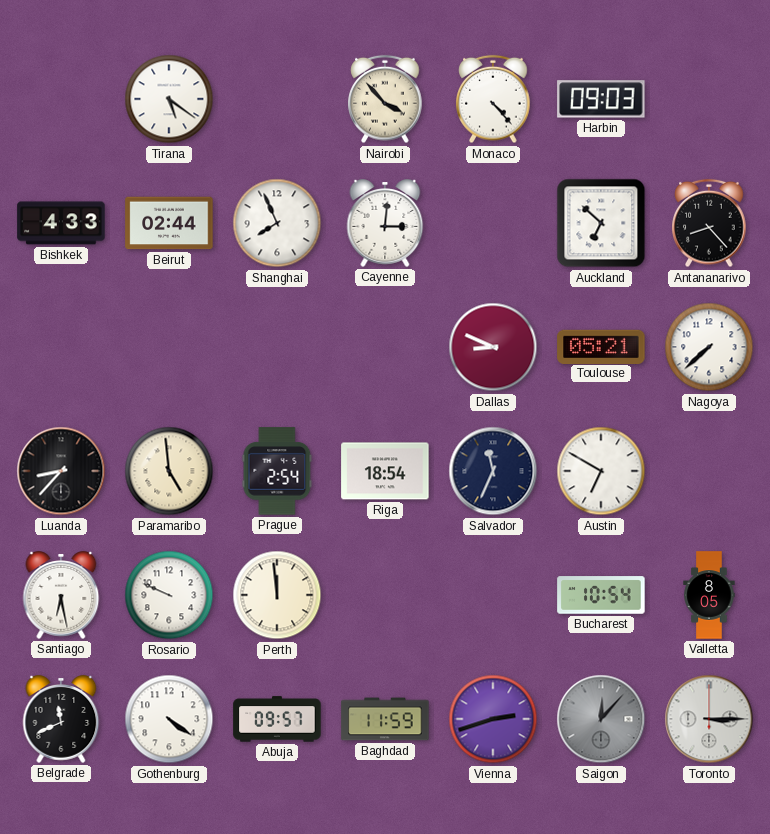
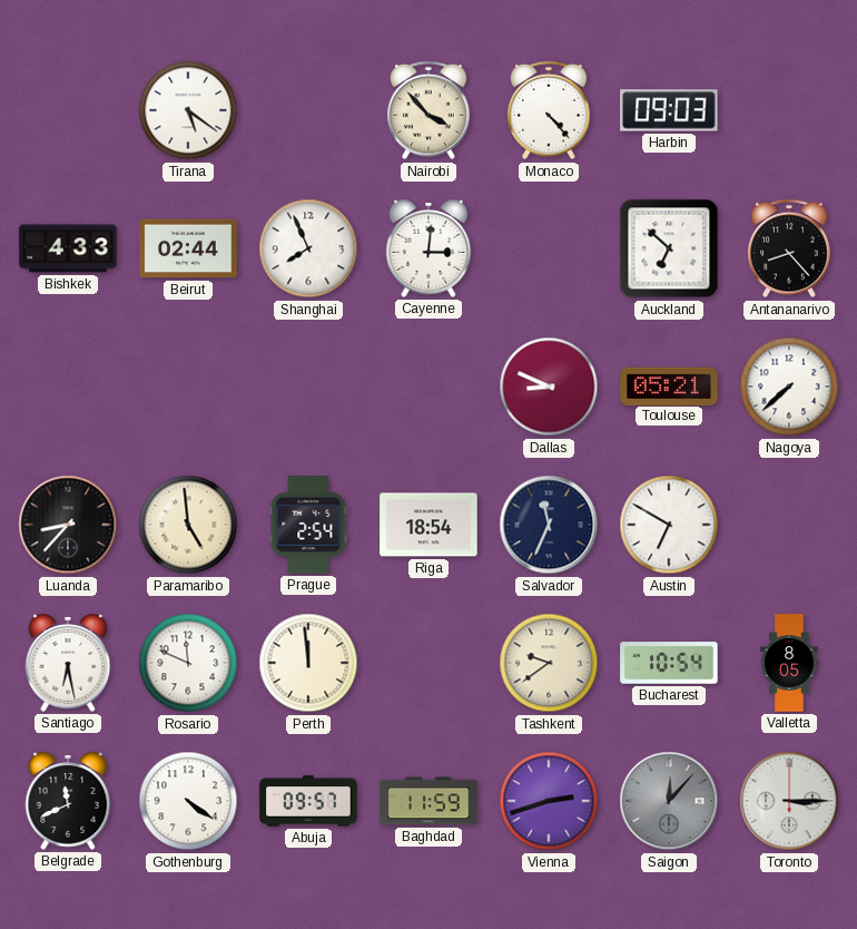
Rosario: 9:49 -> 11:49 (188, 663)
Tashkent: none -> 9:39 (549, 663)
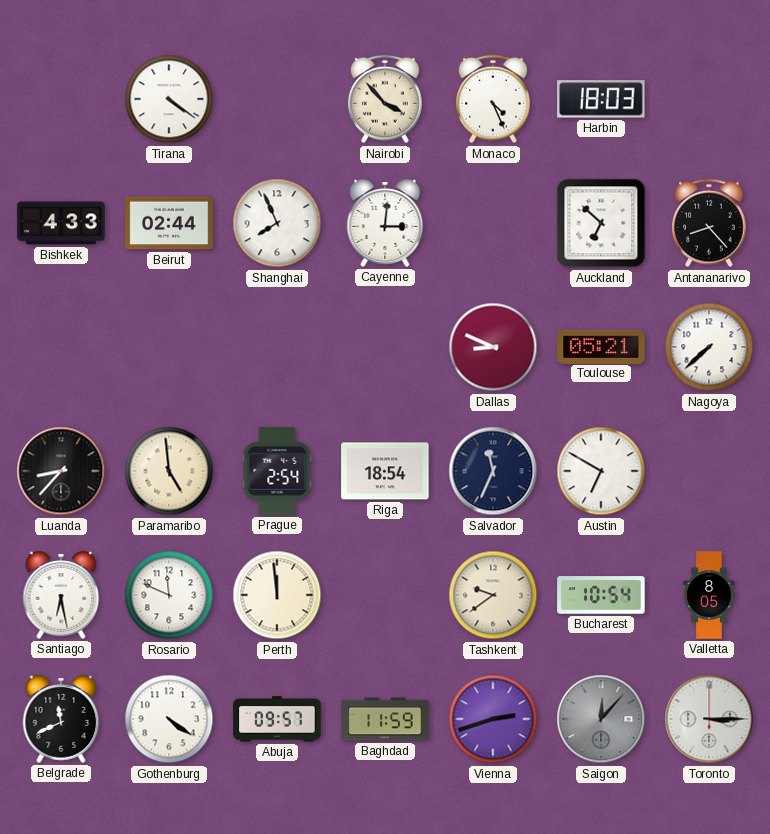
Tirana: 5:21 -> 4:21 (169, 99)
Monaco: 4:23 -> 4:26 (493, 99)
Harbin: 09:03 -> 18:03 (601, 99)
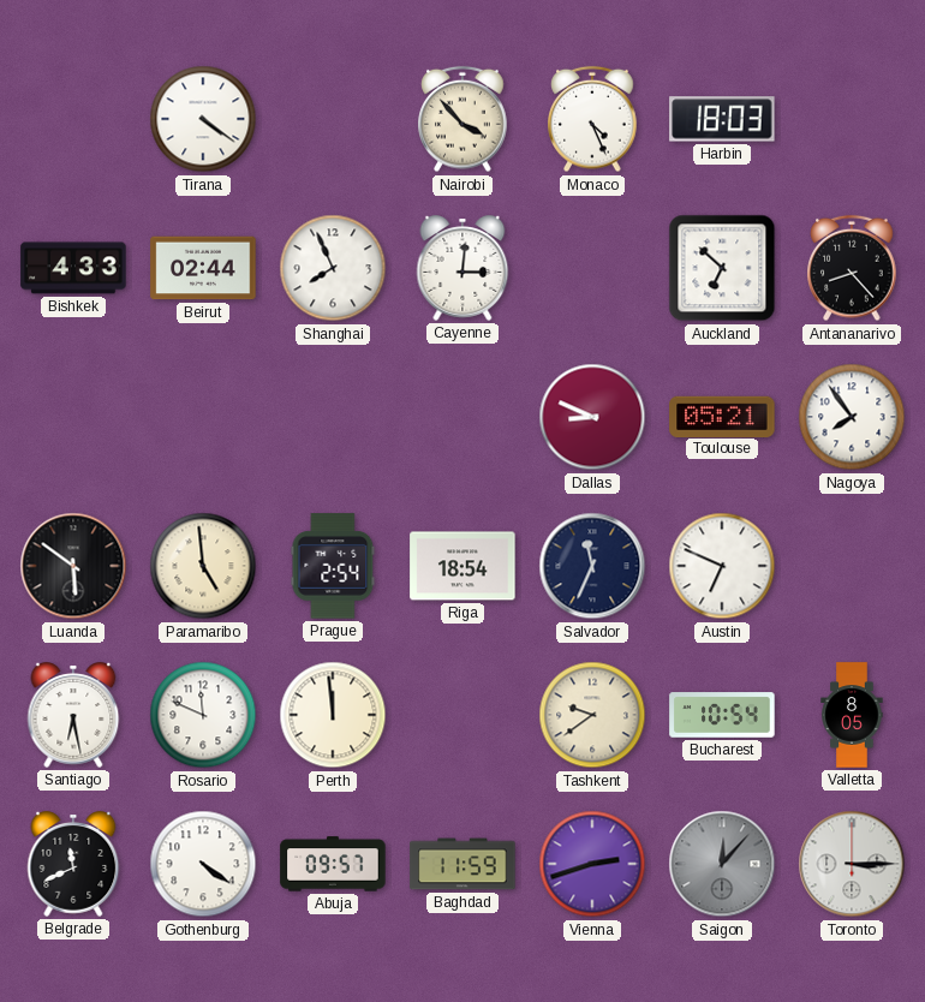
Nagoya: 7:38 -> 7:54 (852, 417)
Luanda: 8:37 -> 5:51 (73, 566)
Austin: 6:50 -> 6:49 (722, 566)
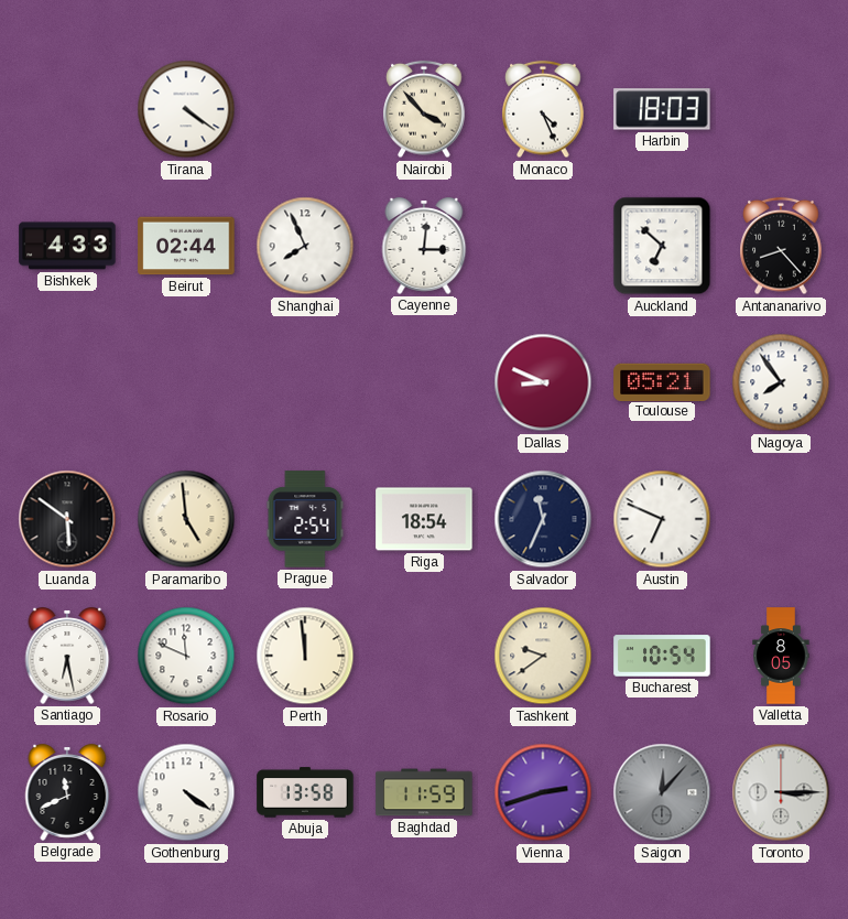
Abuja: 09:57 -> 13:58 (305, 792)
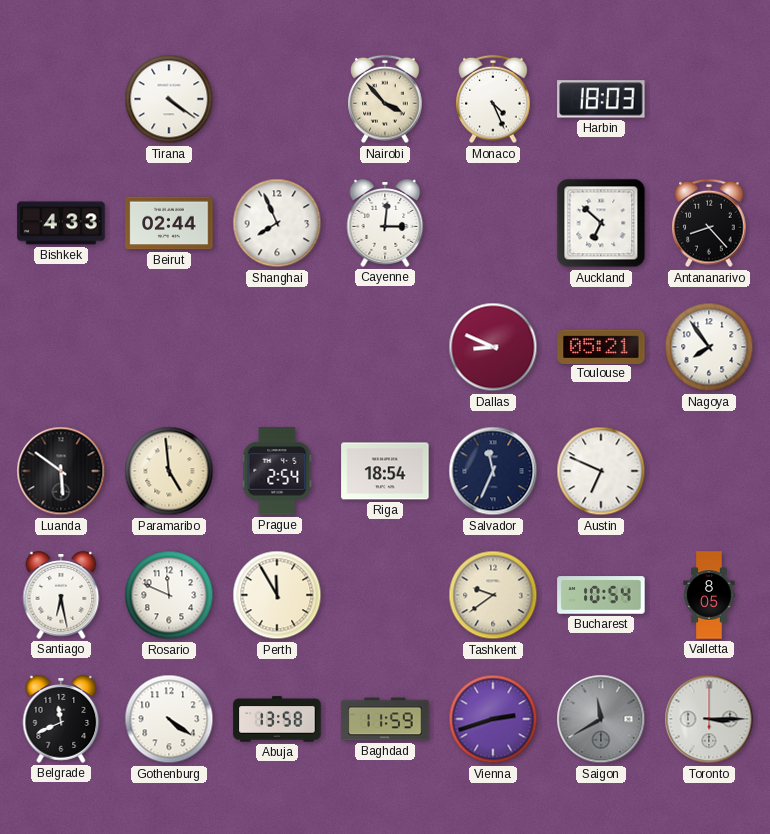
Perth: 11:59 -> 11:55 (277, 595)
Saigon: 12:07 -> 11:40 (601, 719)
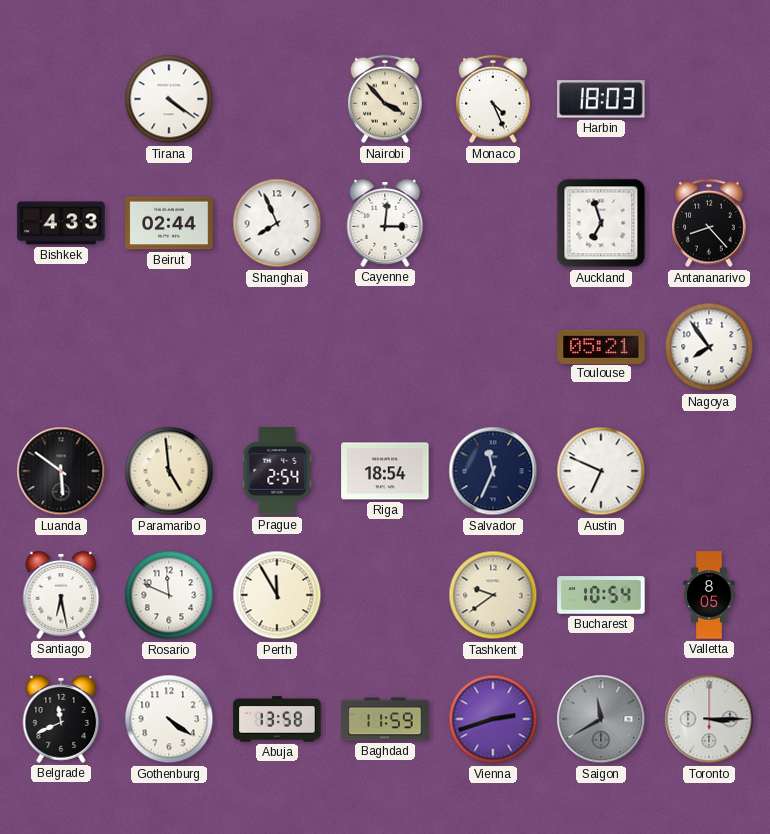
Auckland: 6:52 -> 6:57 (601, 223)
Dallas: 8:49 -> none (493, 347)
